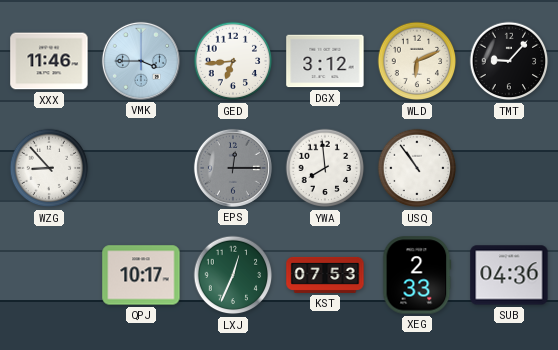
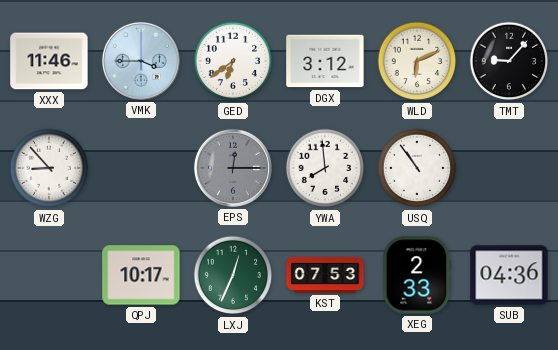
GED: 6:44 -> 6:39 (233, 61)
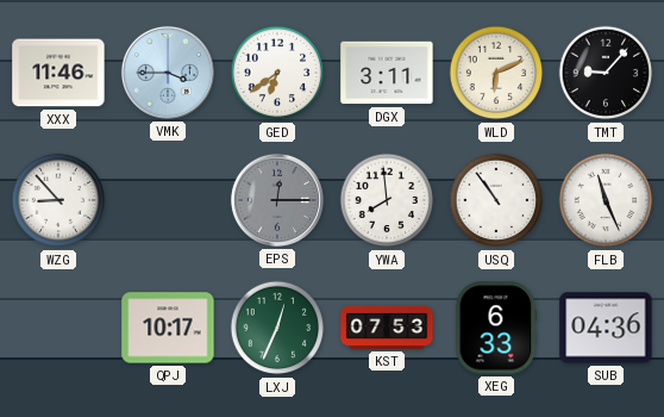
DGX: 3:12 -> 3:11 (387, 73)
FLB: none -> 11:26 (606, 200)
XEG: 2:33 -> 6:33 (496, 328)
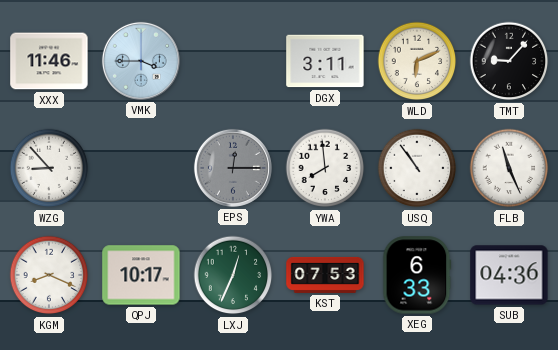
GED: 6:39 -> none (277, 73)
KGM: none -> 8:19 (49, 275)
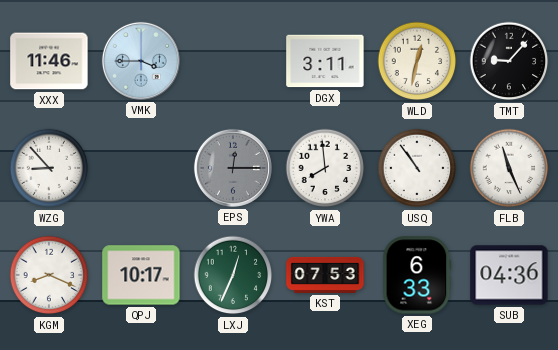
WLD: 6:11 -> 12:32 (417, 61)
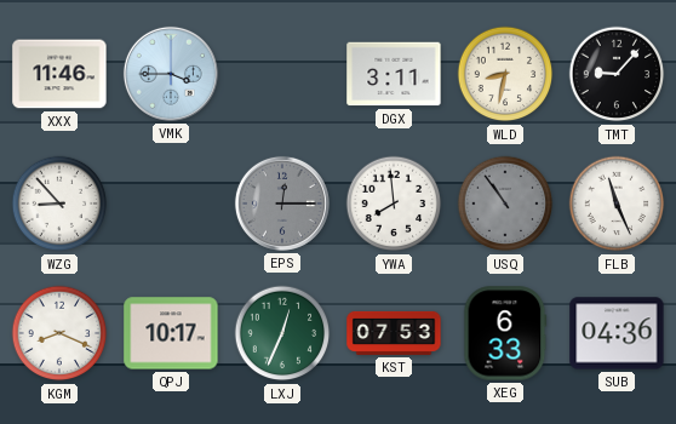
WLD: 12:32 -> 8:32 (505, 74)
USQ dial: white -> grey (505, 204)
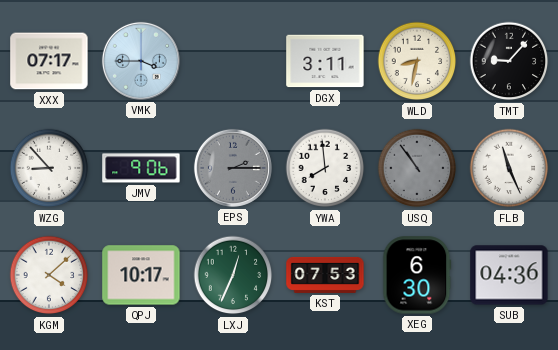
XXX: 11:46 -> 07:17 (49, 61)
JMV: none -> 9:06 (141, 168)
EPS: 12:15 -> 2:15 (233, 168)
KGM: 8:19 -> 4:08 (49, 275)
XEG: 6:33 -> 6:30 (417, 275)
